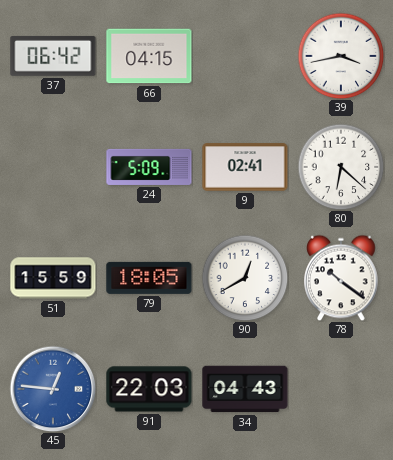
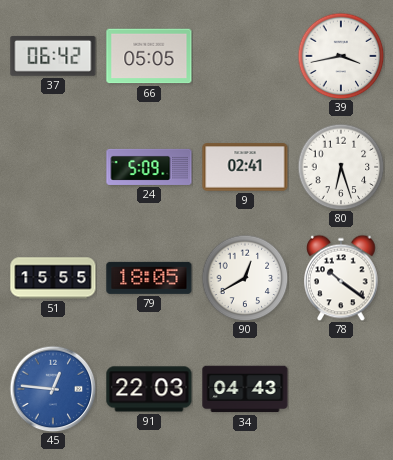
66: 04:15 -> 05:05 (149, 56)
80: 6:22 -> 6:27 (341, 167)
51: 15:59 -> 15:55 (53, 278)
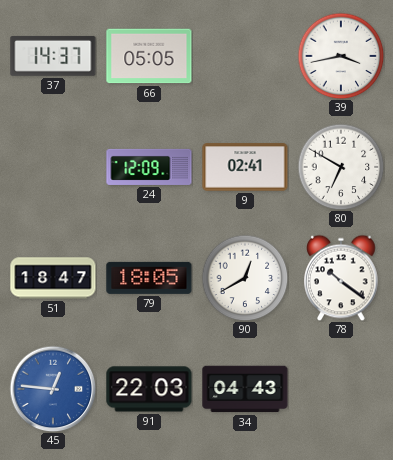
37: 06:42 -> 14:37 (53, 56)
24: 5:09 -> 12:09 (149, 167)
80: 6:27 -> 6:50 (341, 167)
51: 15:55 -> 18:47 (53, 278)
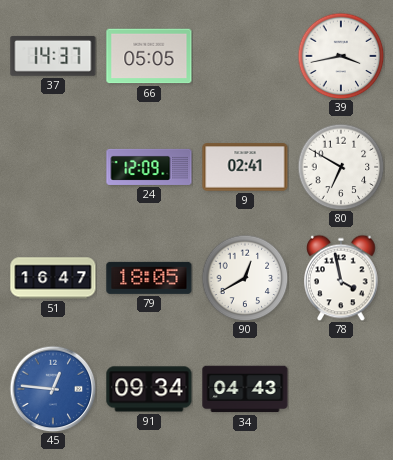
51: 18:47 -> 16:47 (53, 278)
78: 10:21 -> 3:58 (341, 278)
91: 22:03 -> 09:34 (149, 389)
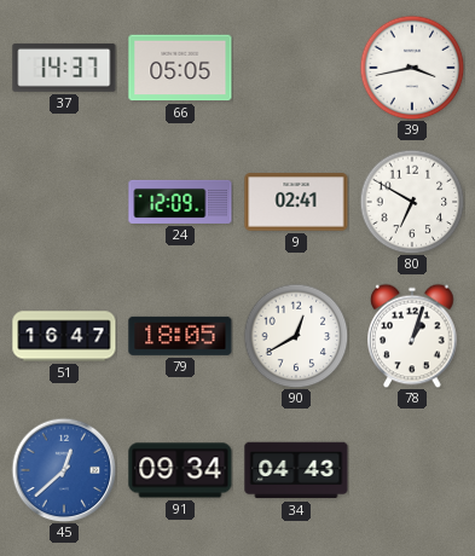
78: 3:58 -> 1:03 (412, 336)
45: 12:46 -> 12:38 (64, 470)
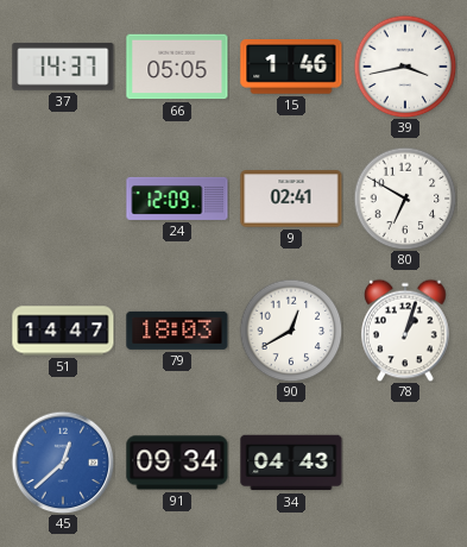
15: none -> 1:46 (291, 68)
51: 16:47 -> 14:47 (63, 331)
79: 18:05 -> 18:03 (177, 331)
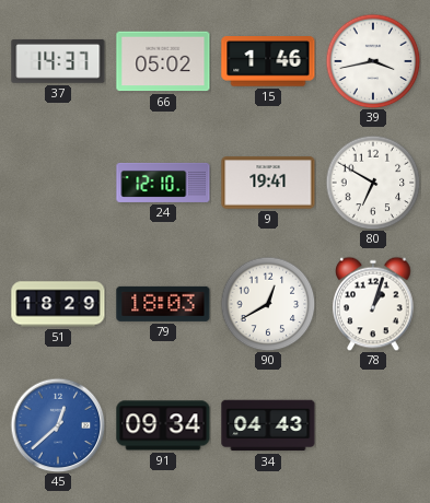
66: 05:05 -> 05:02 (163, 61)
24: 12:09 -> 12:10 (163, 183)
9: 02:41 -> 19:41 (268, 183)
51: 14:47 -> 18:29 (58, 304)
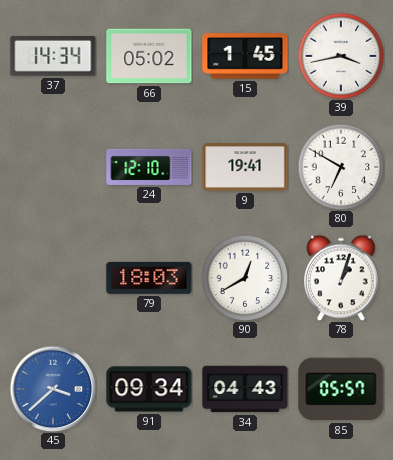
37: 14:37 -> 14:34 (53, 56)
15: 1:46 -> 1:45 (245, 57)
51: 18:29 -> none (58, 304)
45: 12:38 -> 3:38 (53, 389)
85: none -> 05:57 (341, 389)
